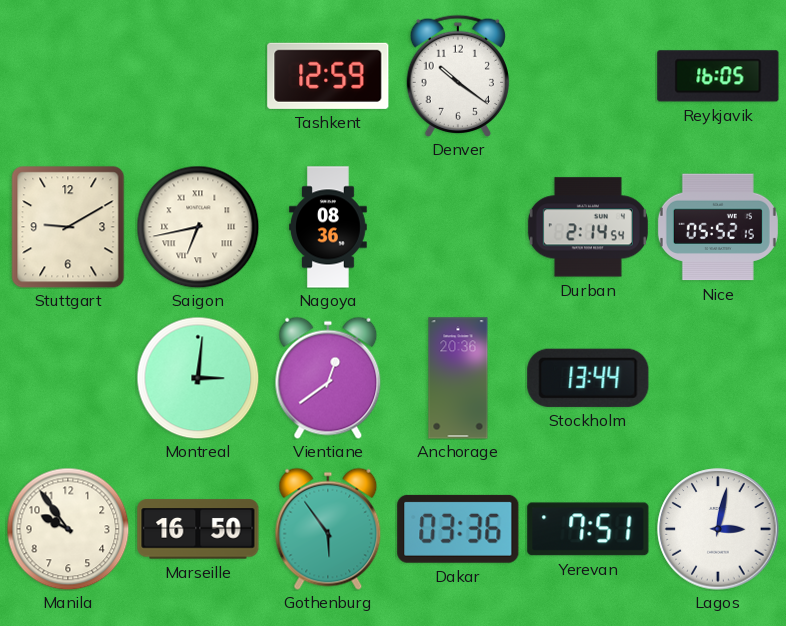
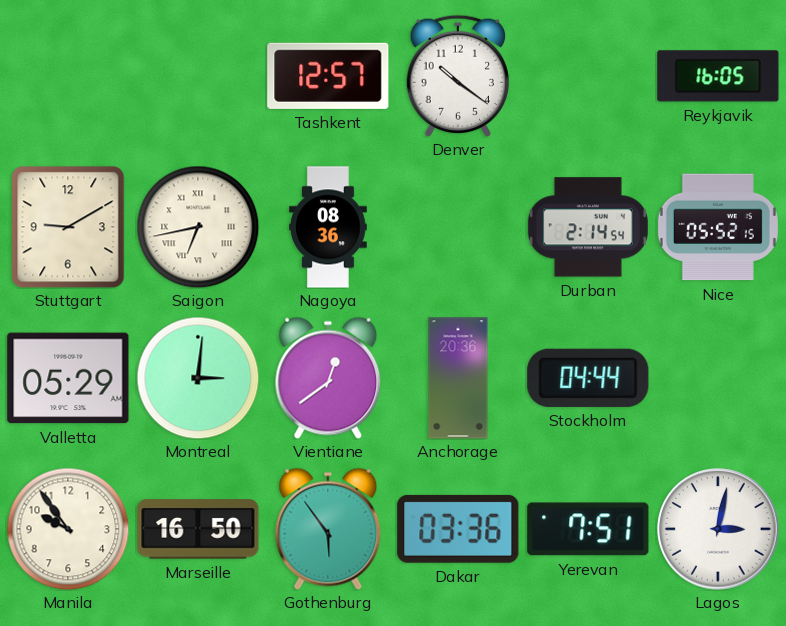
Tashkent: 12:59 -> 12:57 (328, 76)
Valletta: none -> 05:29 (68, 378)
Stockholm: 13:44 -> 04:44 (588, 378)
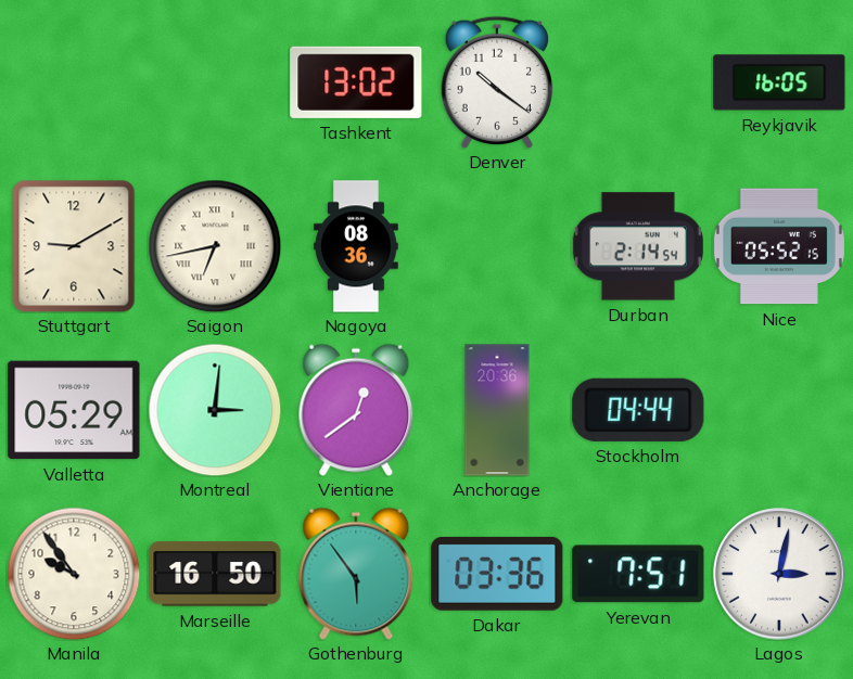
Tashkent: 12:57 -> 13:02 (356, 82)
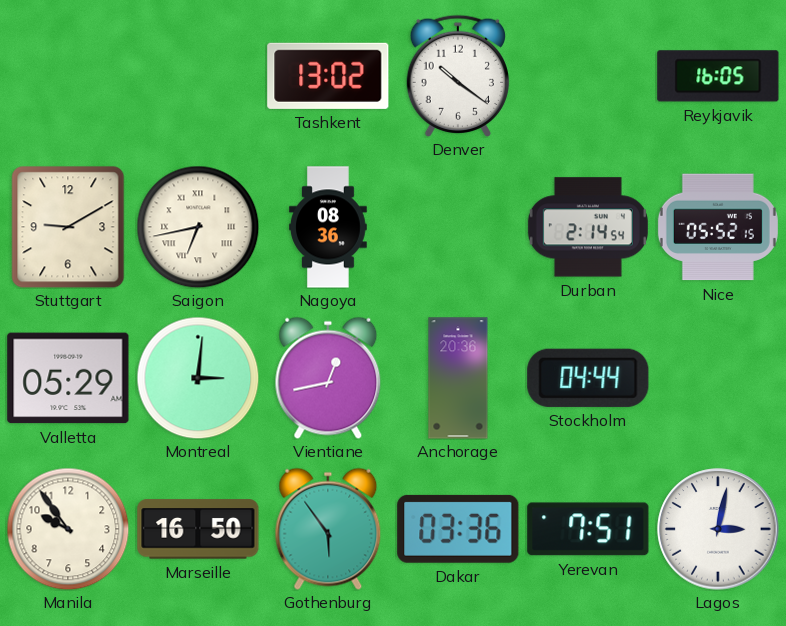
Vientiane: 12:39 -> 12:43 (328, 378)
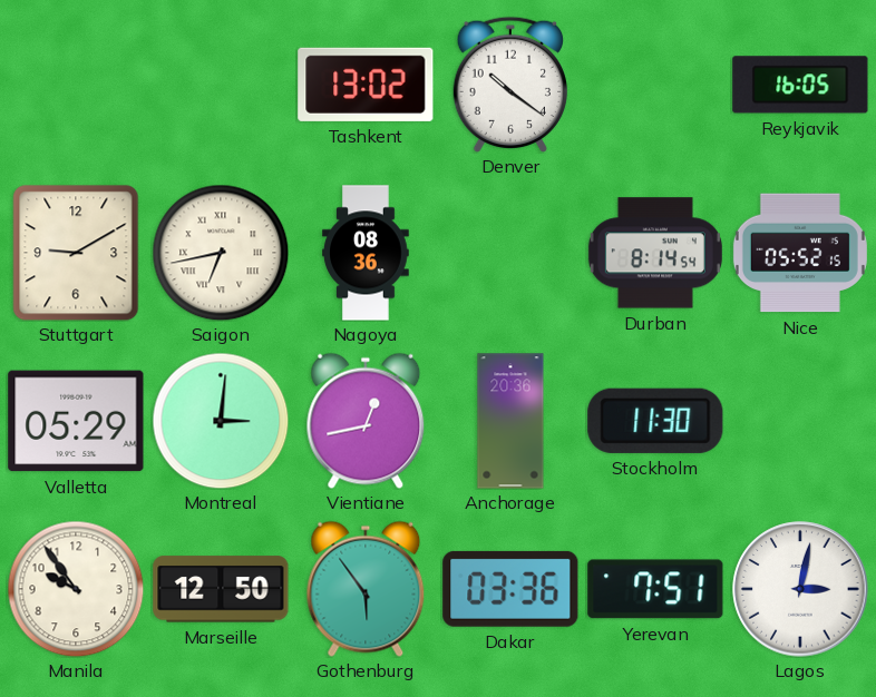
Durban: 2:14 -> 8:14 (655, 253)
Stockholm: 04:44 -> 11:30 (655, 421)
Marseille: 16:50 -> 12:50 (221, 589)
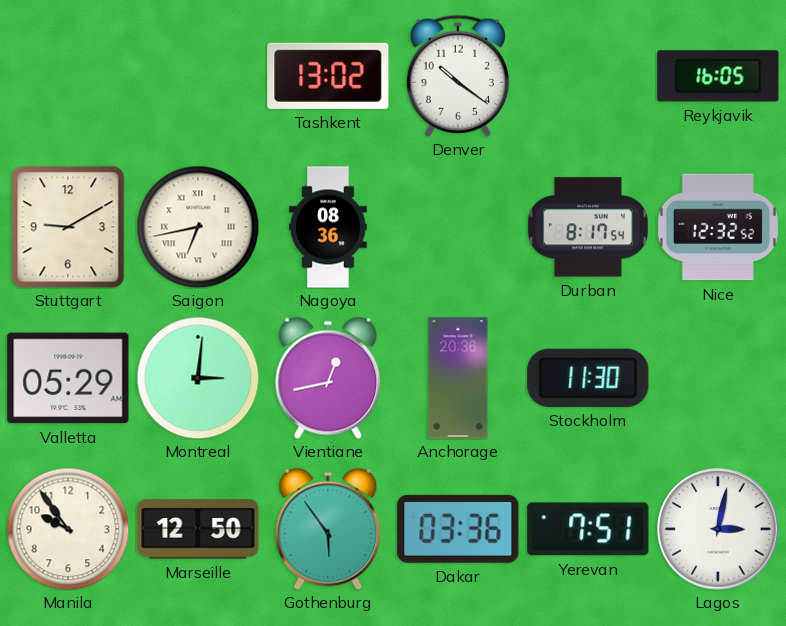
Durban: 8:14 -> 8:17 (588, 227)
Nice: 05:52 -> 12:32 (718, 227)
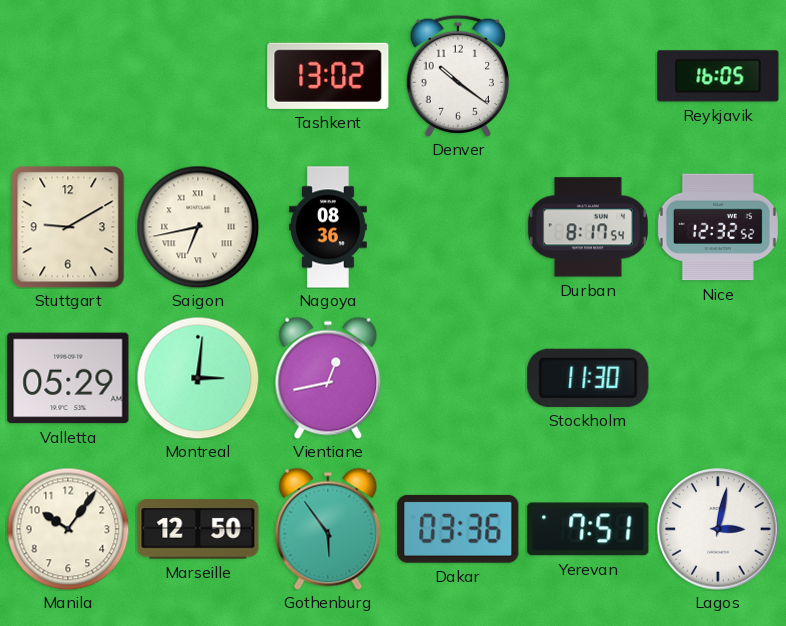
Anchorage: 20:36 -> none (458, 378)
Manila: 9:54 -> 10:06 (68, 529)
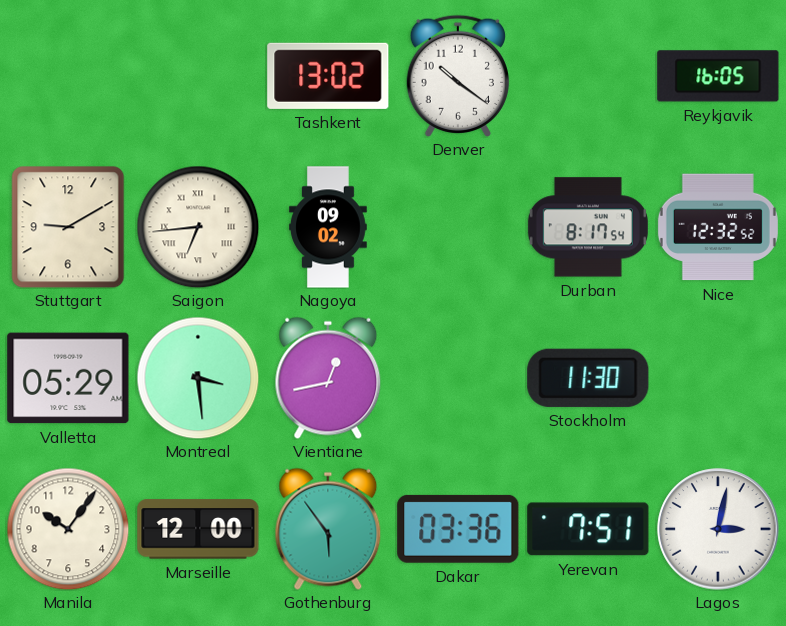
Saigon: 6:43 -> 6:44 (198, 227)
Nagoya: 08:36 -> 09:02 (328, 227)
Montreal: 3:01 -> 3:29 (198, 378)
Marseille: 12:50 -> 12:00 (198, 529)
